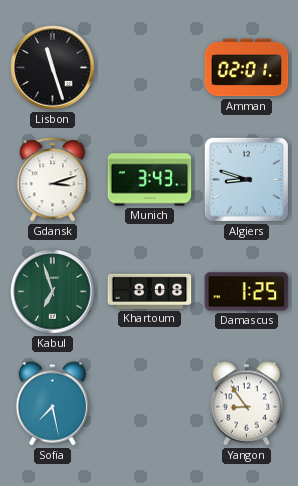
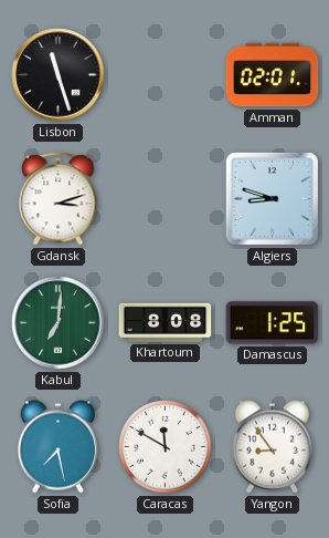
Munich: 3:43 -> none (150, 180)
Kabul: 6:57 -> 7:01 (59, 323)
Caracas: none -> 11:50 (166, 447)
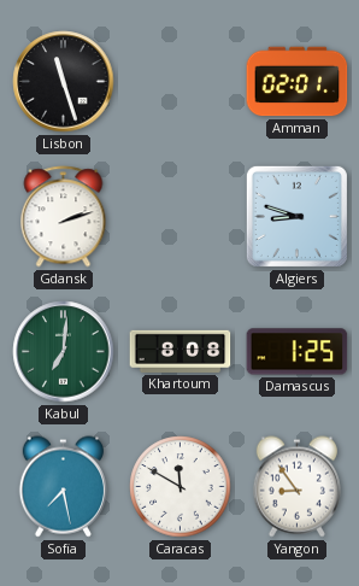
Gdansk: 3:12 -> 2:12 (64, 217)
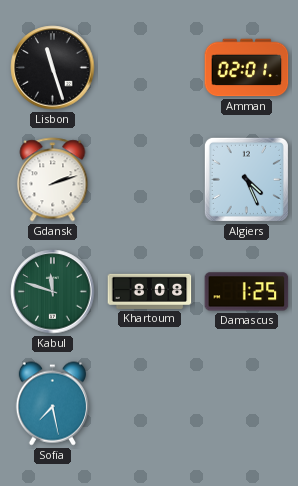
Algiers: 8:48 -> 4:26 (246, 179)
Kabul: 7:01 -> 11:48 (53, 292)
Caracas: 11:50 -> none (181, 487)
Yangon: 8:54 -> none (296, 487)
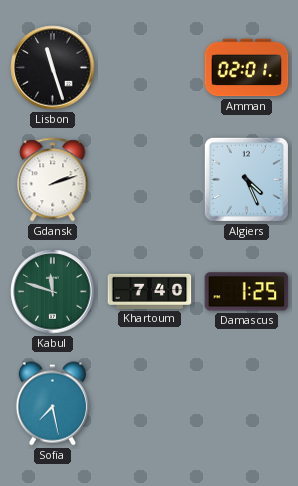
Khartoum: 8:08 -> 7:40 (150, 291)
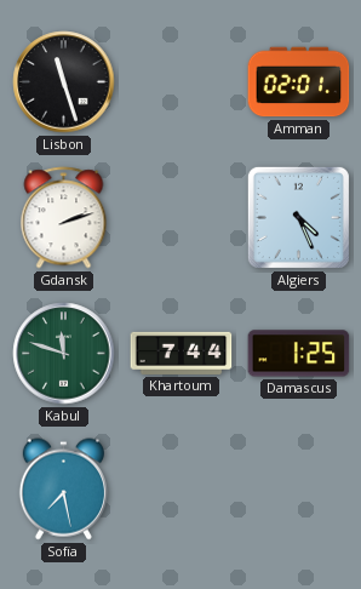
Khartoum: 7:40 -> 7:44 (182, 353)
